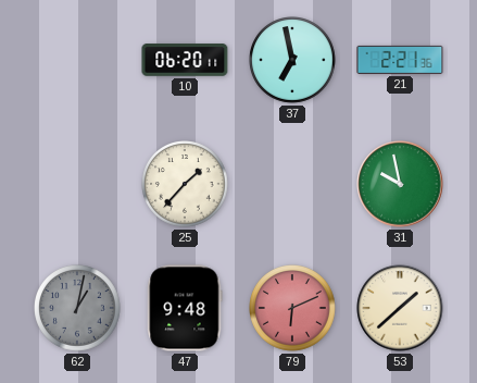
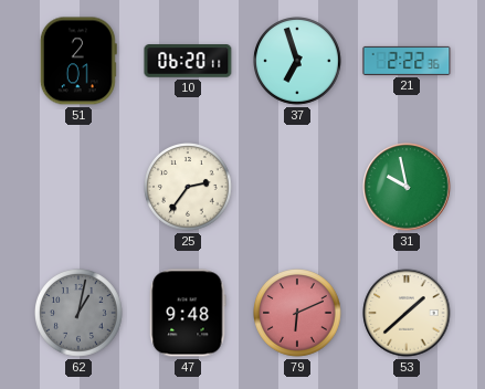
51: none -> 2:01 (78, 61)
37: 6:58 -> 6:57 (298, 62)
21: 2:21 -> 2:22 (407, 61)
25: 1:37 -> 2:36 (189, 188)
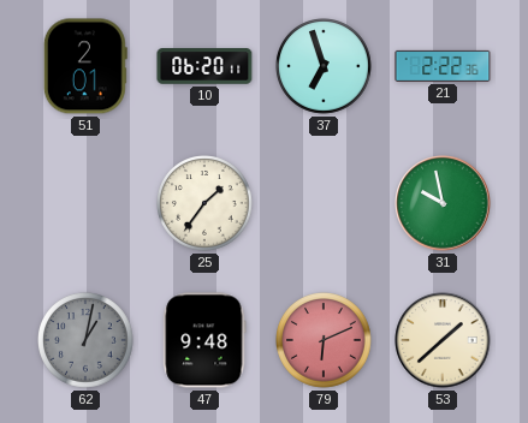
25: 2:36 -> 1:36 (206, 204)
